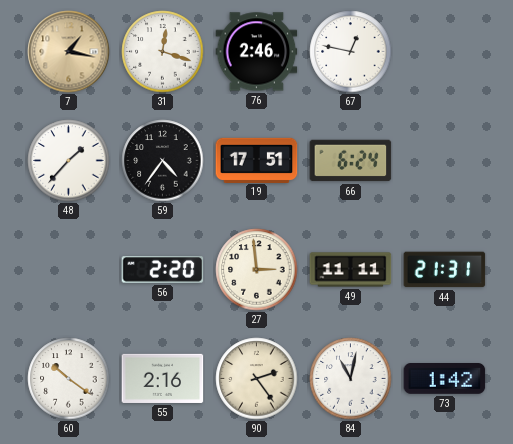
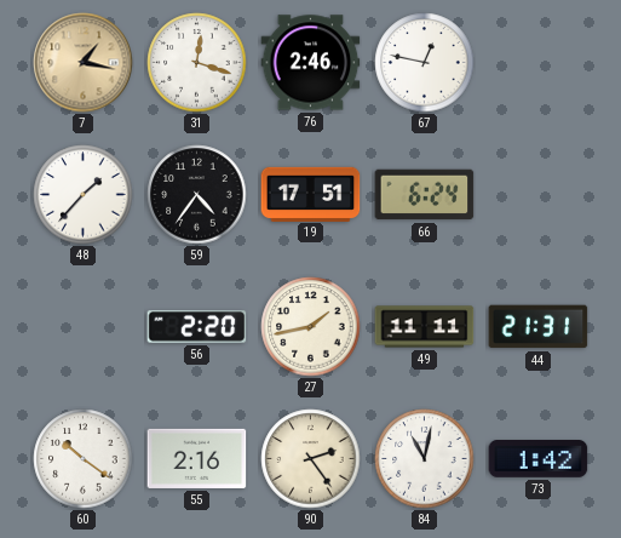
27: 2:59 -> 1:43 (311, 327)
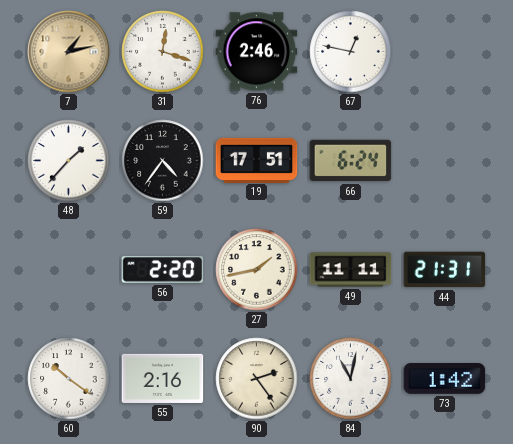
7: 1:17 -> 1:13 (69, 52)
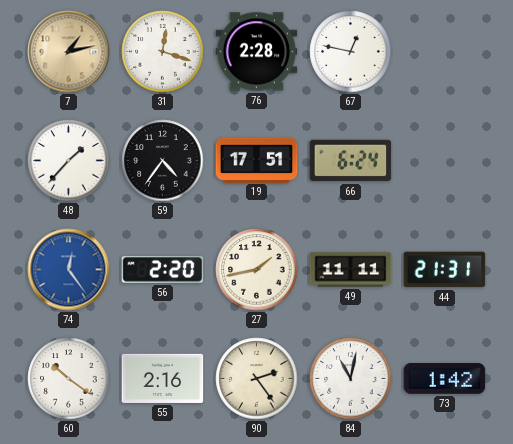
76: 2:46 -> 2:28 (257, 52)
74: none -> 12:24 (69, 270)
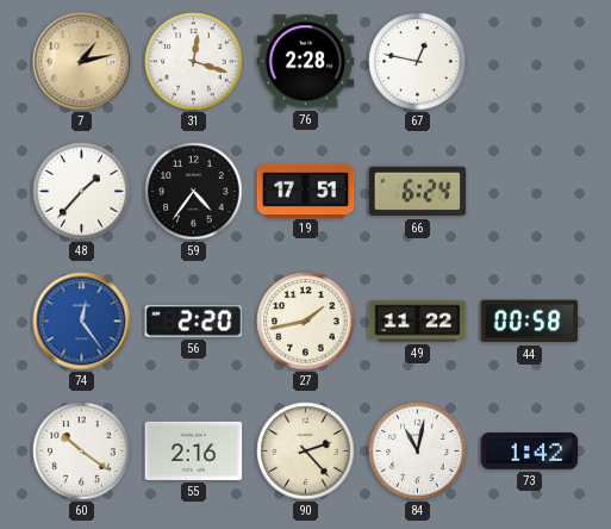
49: 11:11 -> 11:22 (418, 322)
44: 21:31 -> 00:58 (530, 322)
90: 2:24 -> 2:23 (306, 452)
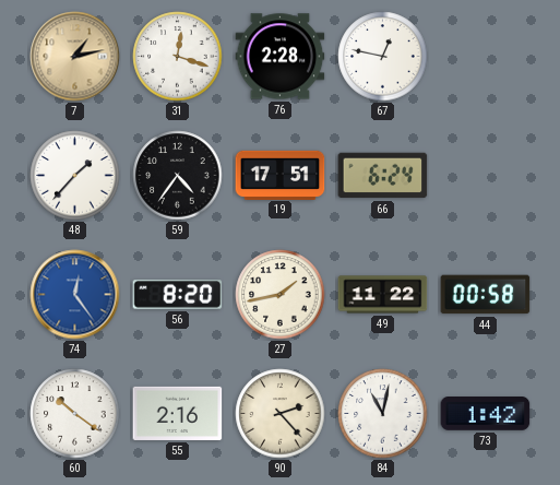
56: 2:20 -> 8:20 (178, 295)
